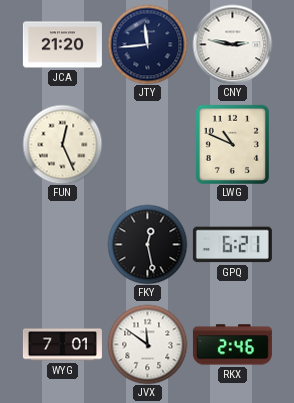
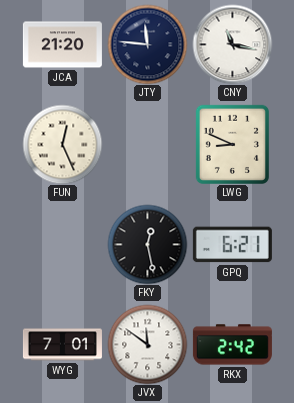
JTY: 11:44 -> 11:46 (147, 44)
CNY: 2:47 -> 11:17 (232, 44)
LWG: 10:49 -> 8:49 (232, 144)
RKX: 2:46 -> 2:42 (232, 345)
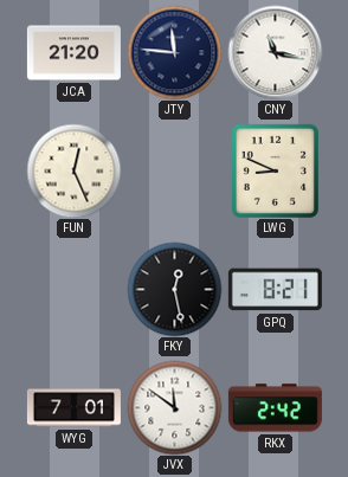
GPQ: 6:21 -> 8:21 (275, 290)
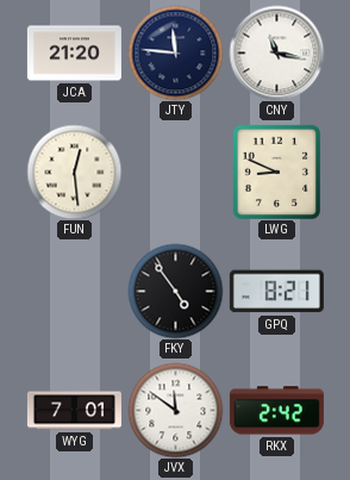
FUN: 12:26 -> 12:29 (74, 172)
FKY: 12:28 -> 4:54 (175, 291)
